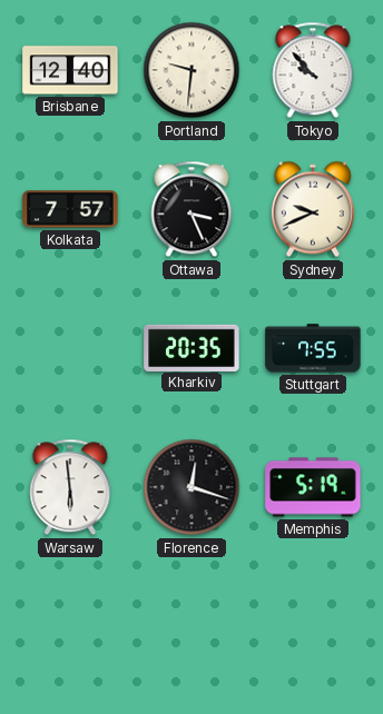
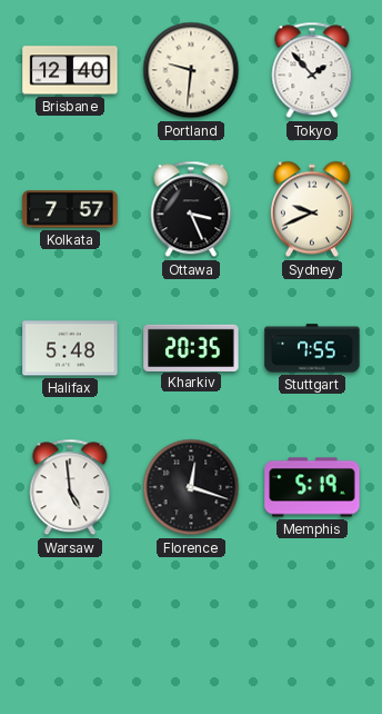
Tokyo: 9:53 -> 1:53 (312, 70)
Halifax: none -> 5:48 (70, 348)
Warsaw: 5:59 -> 4:59 (70, 487)
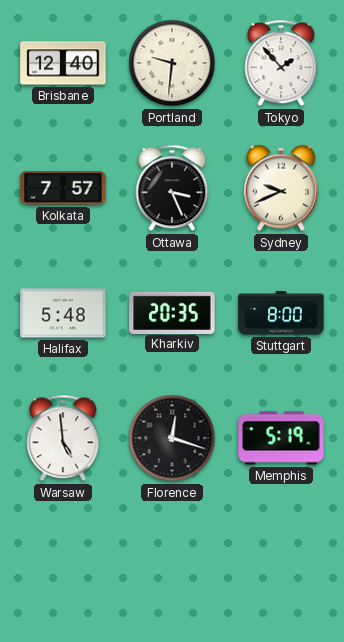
Stuttgart: 7:55 -> 8:00 (281, 313)
